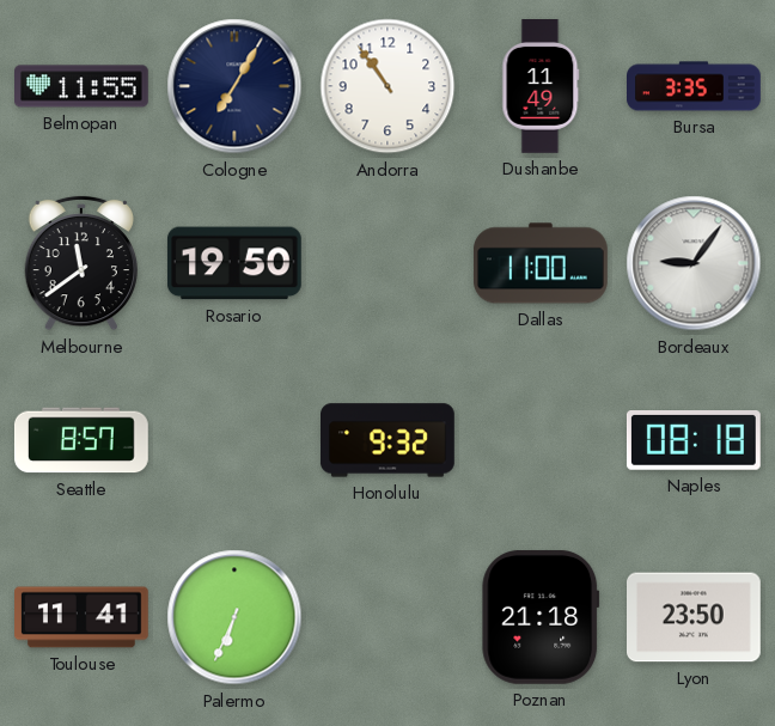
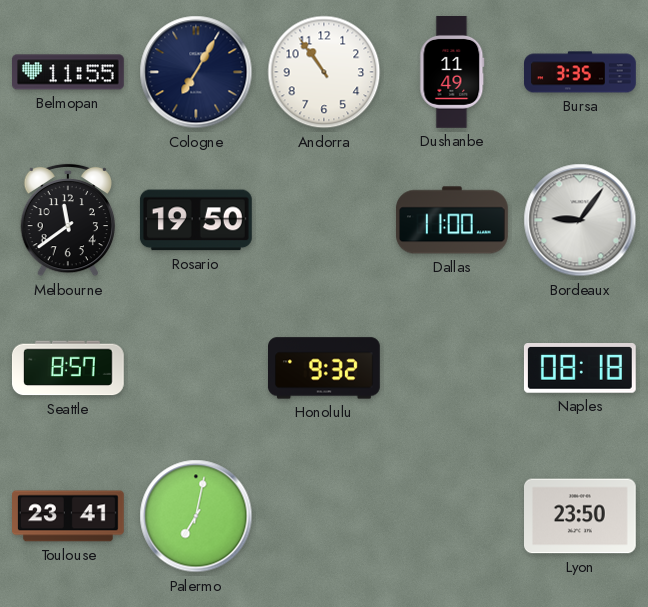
Toulouse: 11:41 -> 23:41 (69, 516)
Palermo: 6:34 -> 7:02 (196, 516)
Poznan: 21:18 -> none (541, 617)
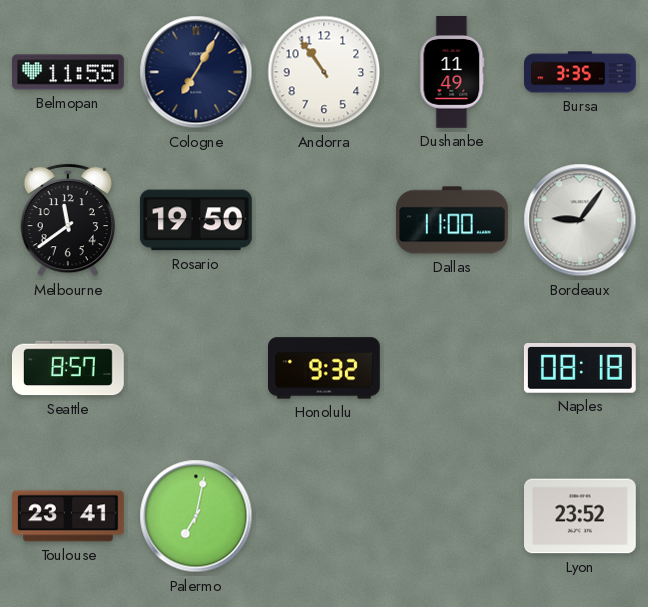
Lyon: 23:50 -> 23:52 (581, 516)
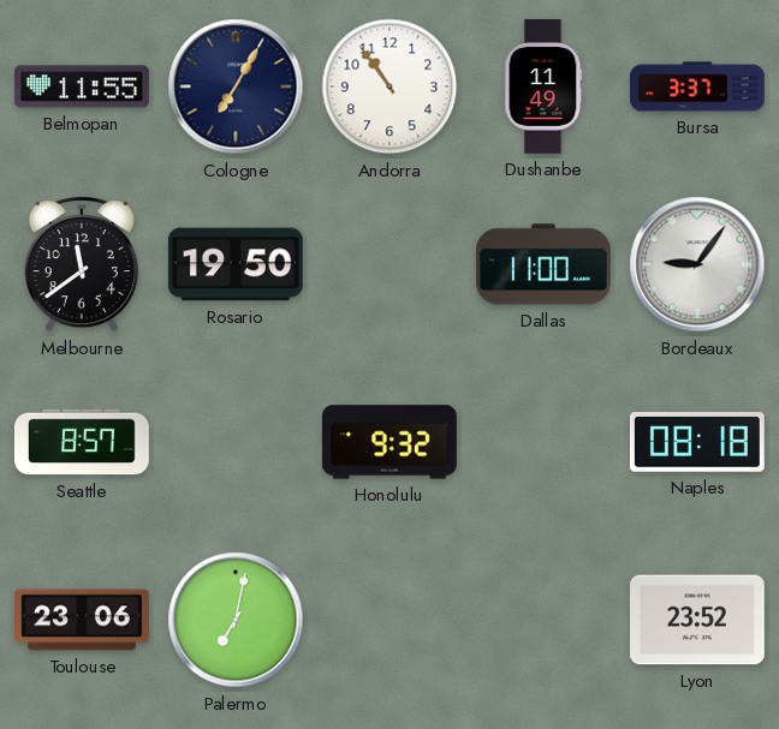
Bursa: 3:35 -> 3:37 (698, 86)
Toulouse: 23:41 -> 23:06 (83, 620)
